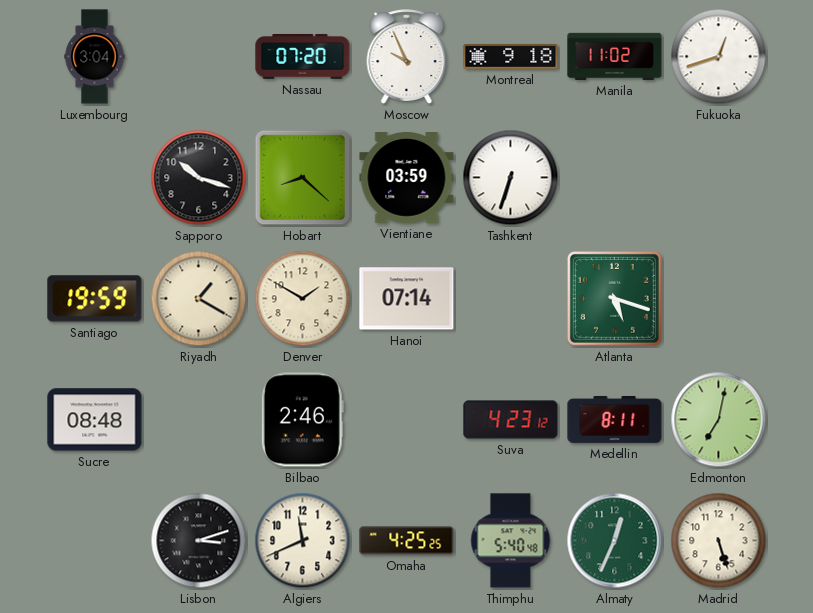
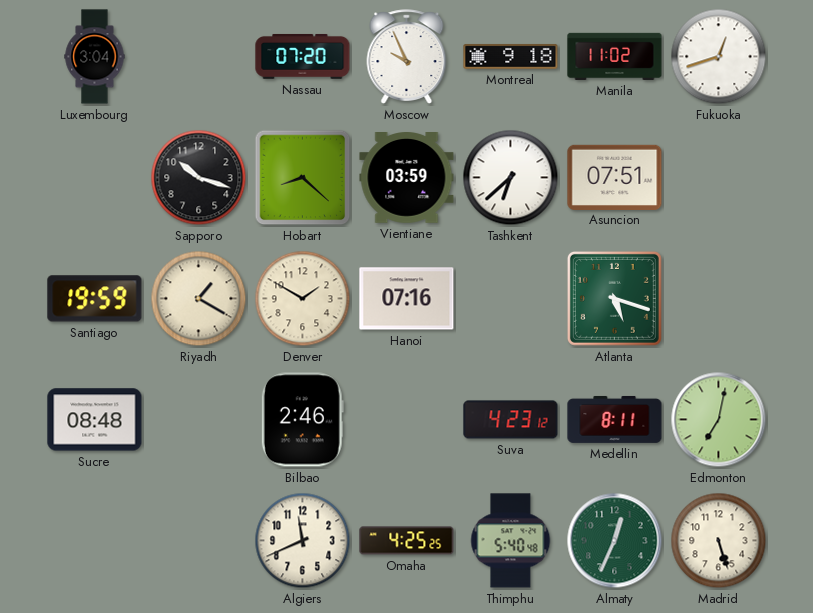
Tashkent: 6:33 -> 6:38 (511, 178)
Asuncion: none -> 07:51 (615, 177)
Hanoi: 07:14 -> 07:16 (407, 299)
Lisbon: 3:12 -> none (199, 541)
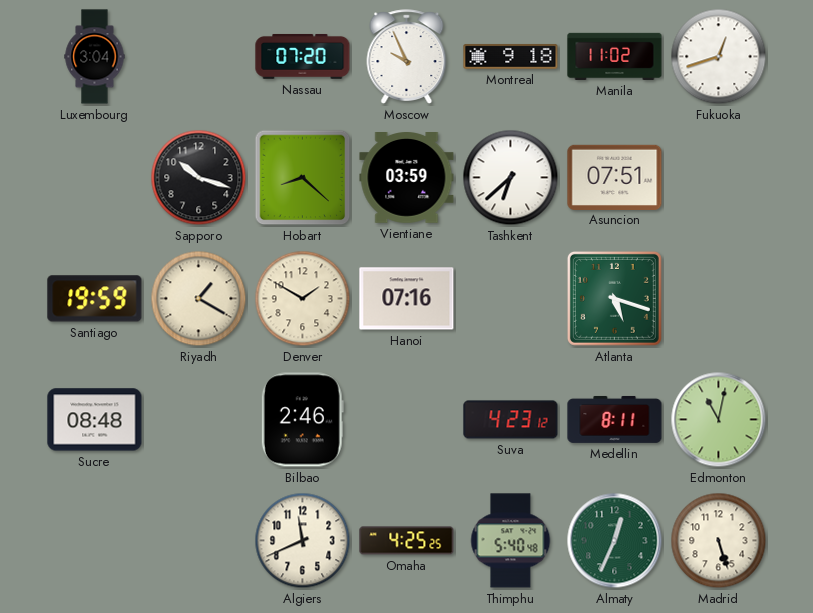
Edmonton: 7:02 -> 11:02 (719, 420)
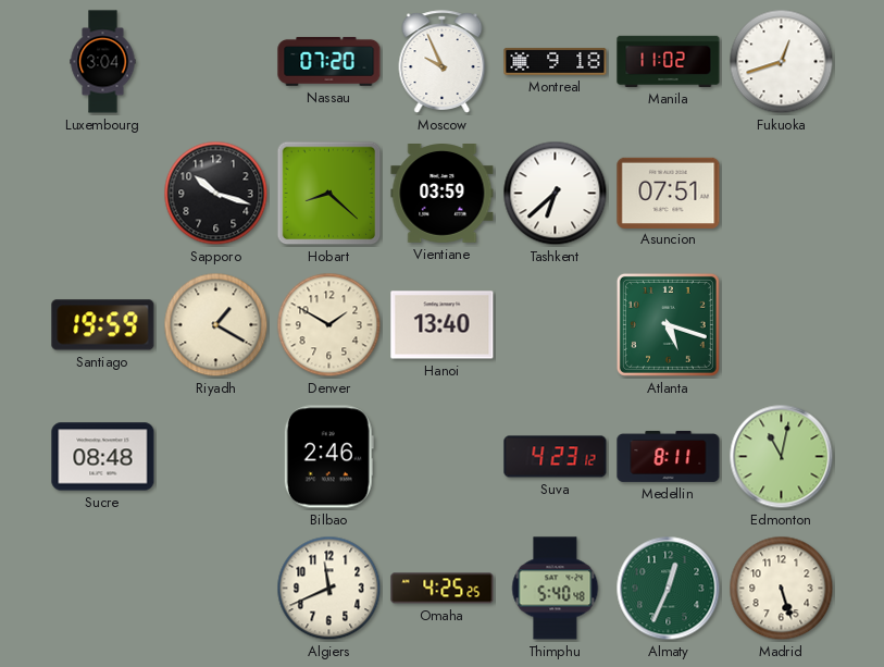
Hanoi: 07:16 -> 13:40 (443, 325)
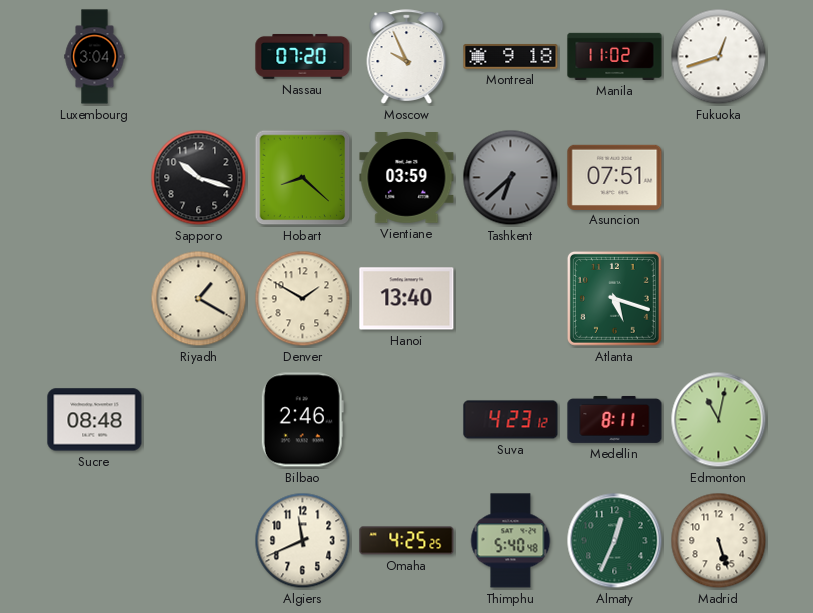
Tashkent dial: white -> grey (511, 178)
Santiago: 19:59 -> none (103, 325)
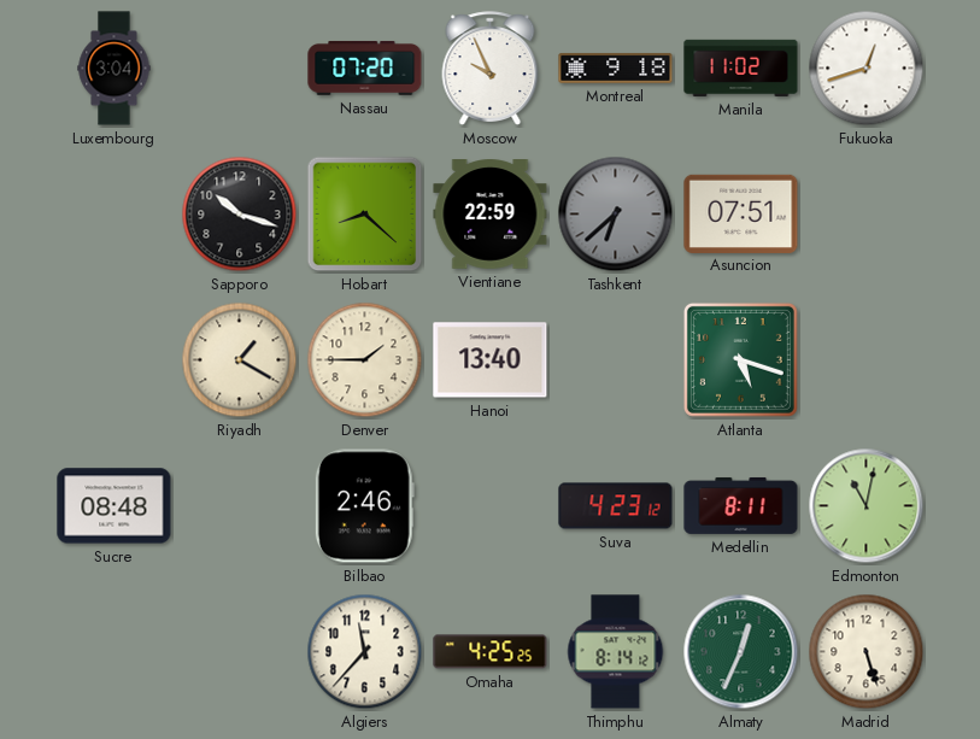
Vientiane: 03:59 -> 22:59 (491, 215)
Denver: 1:50 -> 1:45 (365, 360)
Algiers: 11:41 -> 11:37 (365, 652)
Thimphu: 5:40 -> 8:14 (616, 652)
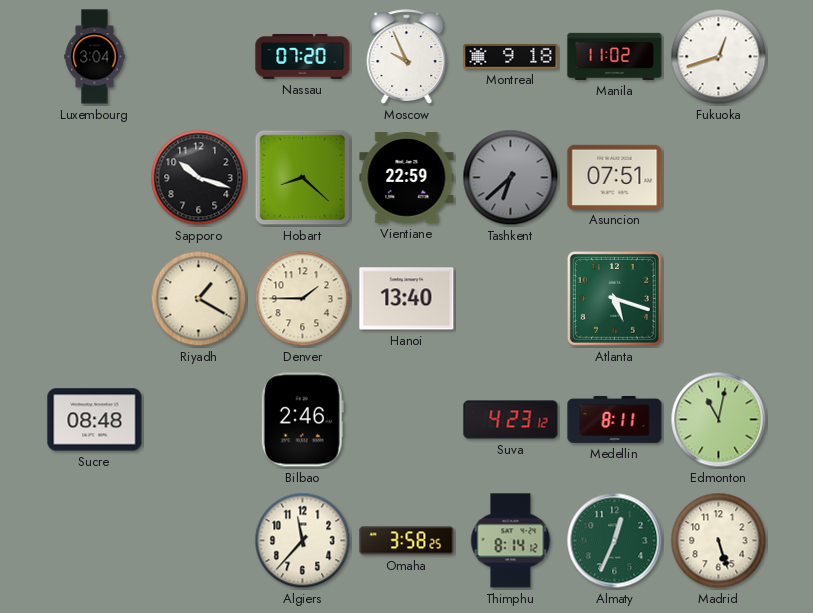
Omaha: 4:25 -> 3:58 (407, 541)
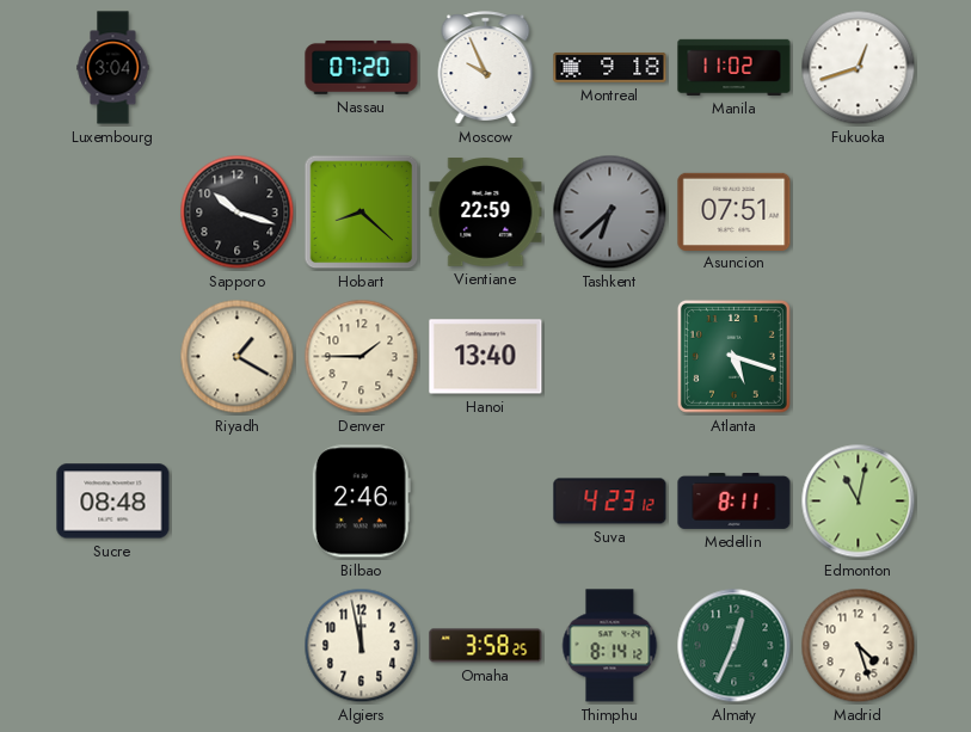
Algiers: 11:37 -> 11:58 (362, 646)
Madrid: 5:27 -> 4:27 (859, 646)
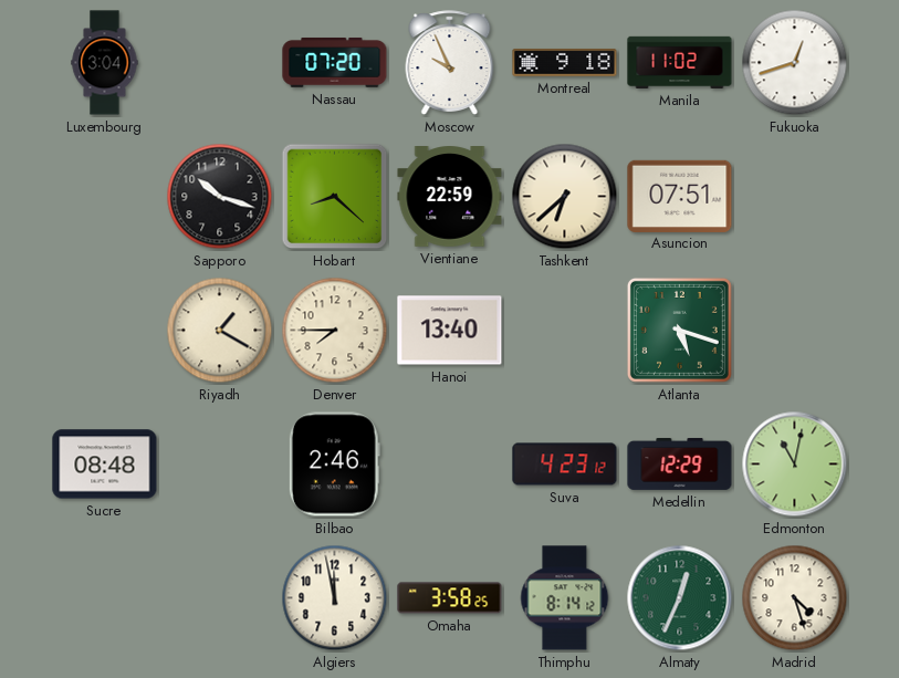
Tashkent dial: grey -> cream (565, 197)
Denver: 1:45 -> 7:45 (335, 331)
Medellin: 8:11 -> 12:29 (680, 463)
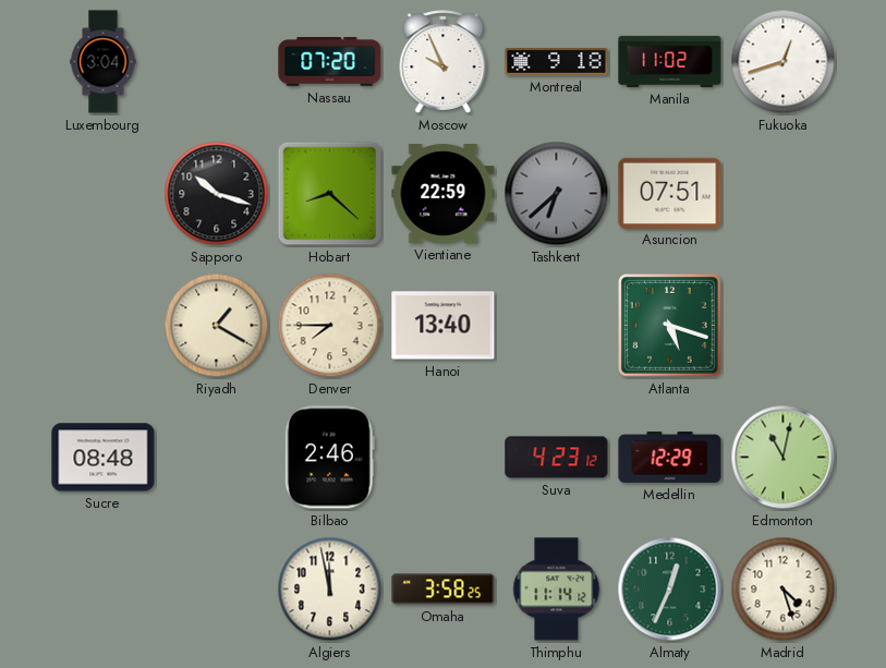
Tashkent dial: cream -> grey (557, 194)
Thimphu: 8:14 -> 11:14 (557, 590)
